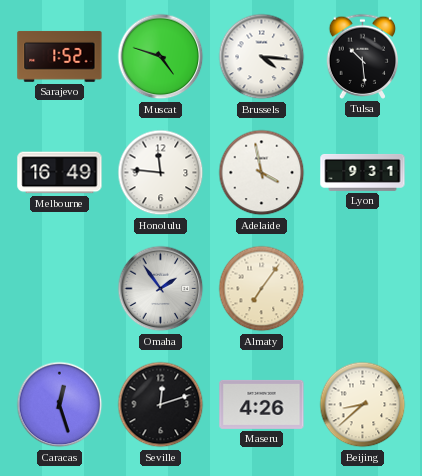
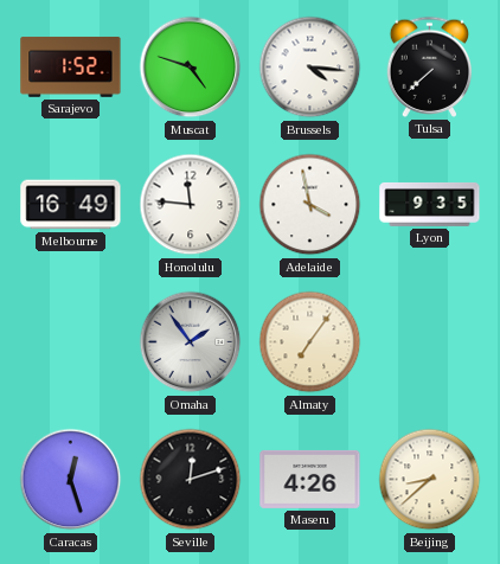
Tulsa: 10:29 -> 7:38 (430, 66)
Lyon: 9:31 -> 9:35 (430, 204)
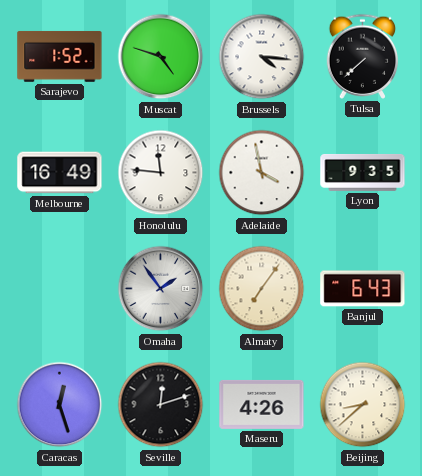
Banjul: none -> 6:43 (363, 289)
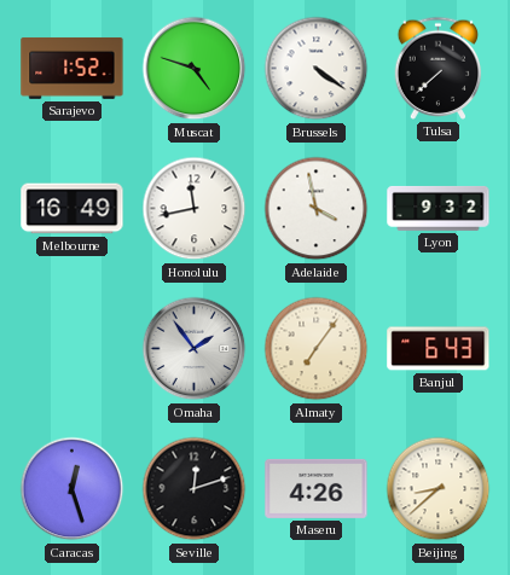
Brussels: 4:16 -> 4:21 (317, 69)
Honolulu: 11:46 -> 11:43 (195, 209)
Lyon: 9:35 -> 9:32 (439, 208)
